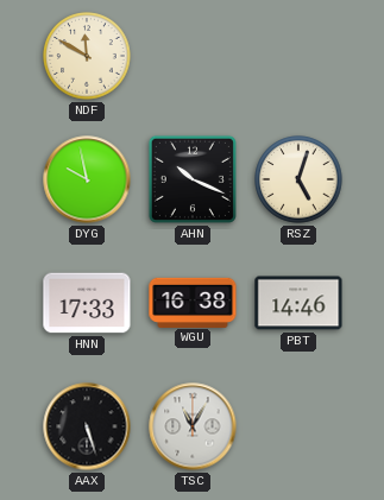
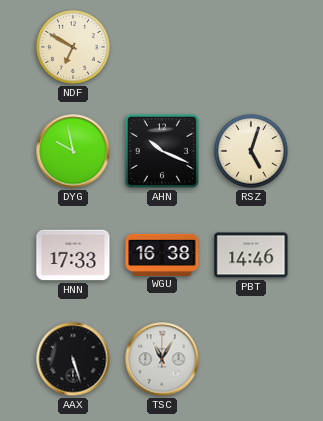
NDF: 11:50 -> 6:50 (73, 47)
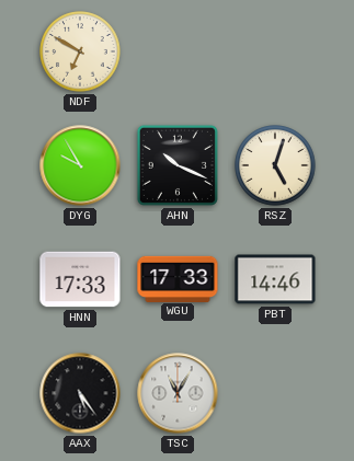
DYG: 9:58 -> 9:55 (80, 165)
WGU: 16:38 -> 17:33 (178, 278)
AAX: 5:27 -> 5:24 (80, 393)
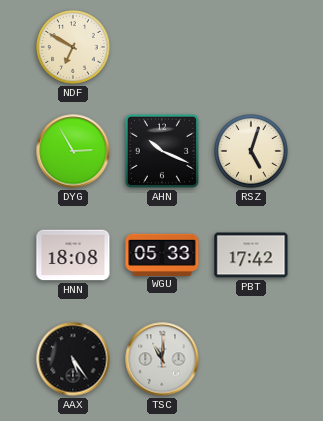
DYG: 9:55 -> 2:55 (73, 151)
HNN: 17:33 -> 18:08 (73, 255)
WGU: 17:33 -> 05:33 (162, 254)
PBT: 14:46 -> 17:42 (251, 255)
TSC: 11:05 -> 11:01 (162, 359)
